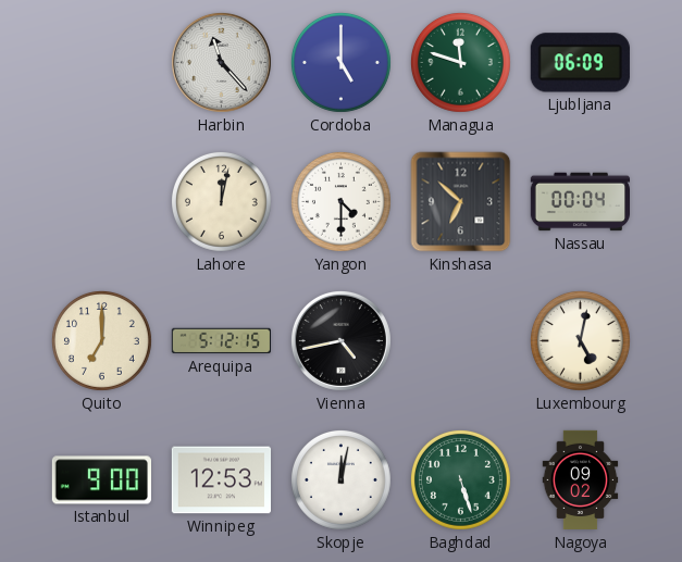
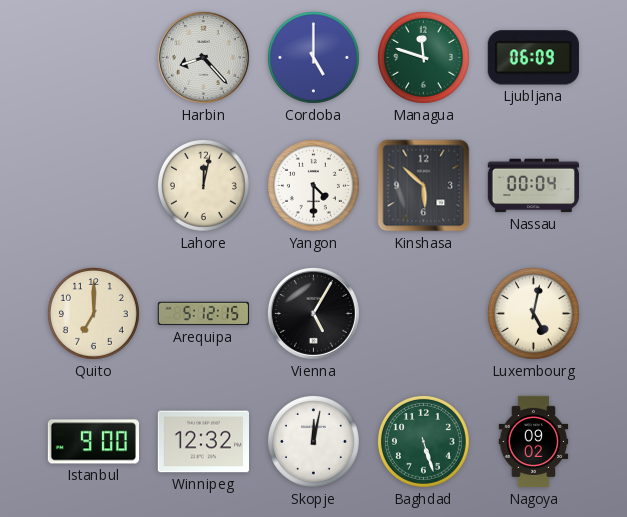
Harbin: 11:23 -> 8:23 (203, 57)
Kinshasa: 6:52 -> 5:52 (424, 186)
Vienna: 4:43 -> 5:05 (313, 313)
Winnipeg: 12:53 -> 12:32 (203, 442)
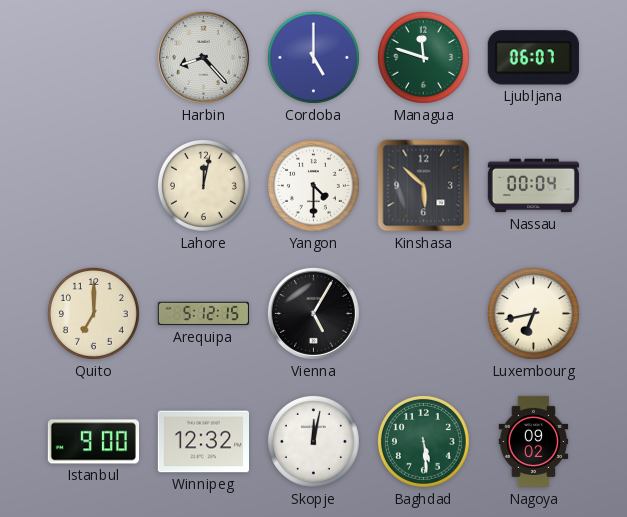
Ljubljana: 06:09 -> 06:07 (533, 58)
Luxembourg: 5:02 -> 6:43 (533, 313)
Baghdad: 5:27 -> 5:29 (423, 441)
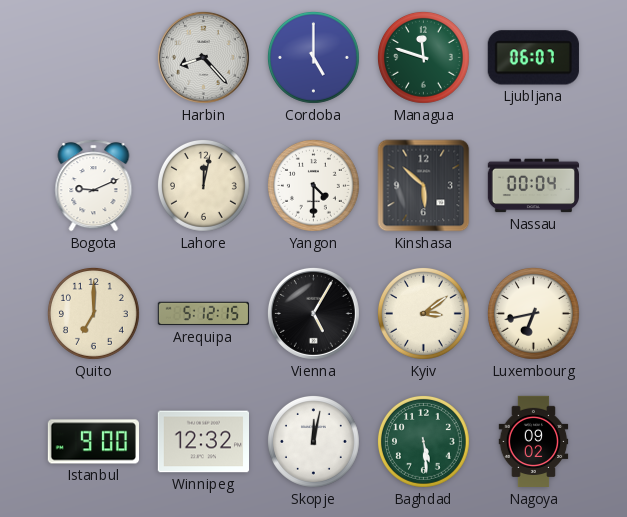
Bogota: none -> 9:11 (94, 186)
Kyiv: none -> 3:09 (423, 313)
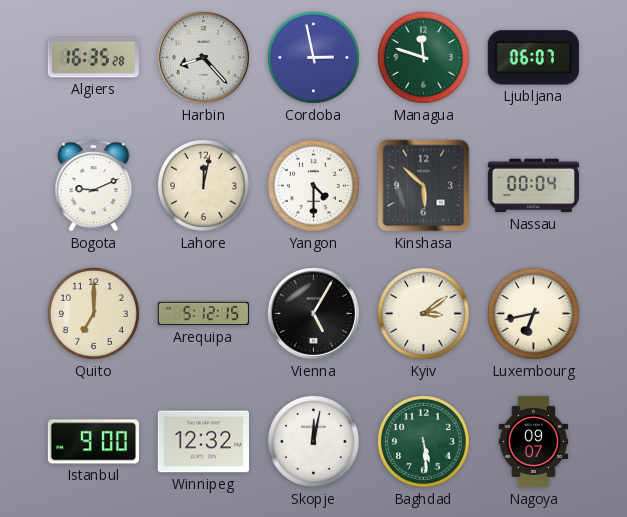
Algiers: none -> 16:35 (93, 58)
Cordoba: 5:00 -> 2:58 (313, 57)
Nagoya: 09:02 -> 09:07 (534, 442)
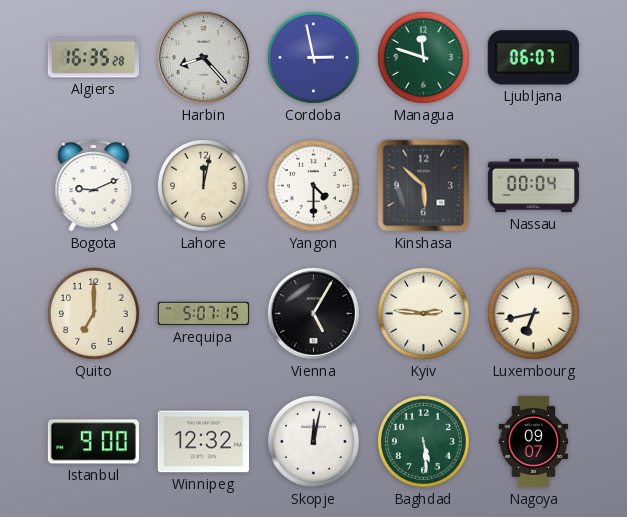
Arequipa: 5:12 -> 5:07 (203, 314)
Kyiv: 3:09 -> 2:46 (423, 313)
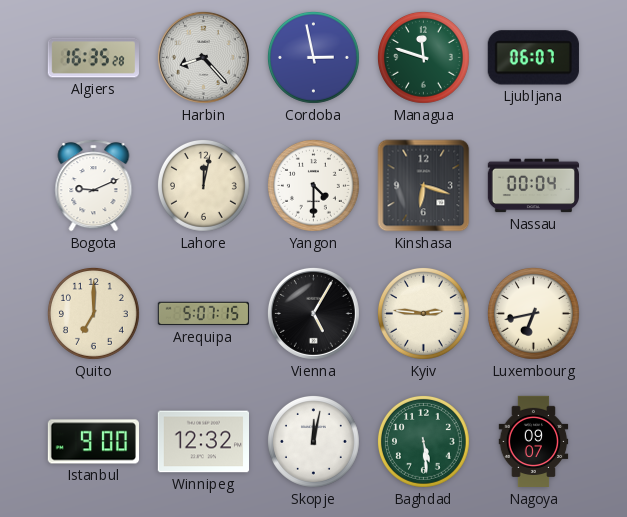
Kinshasa: 5:52 -> 6:18 (424, 186)
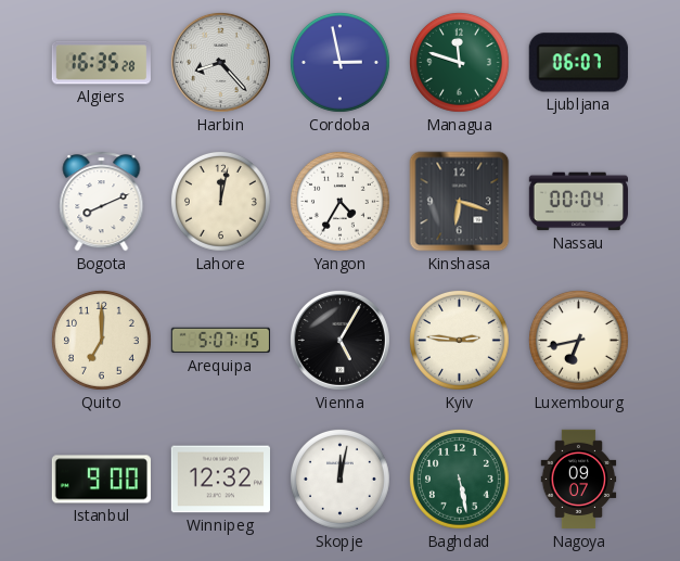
Bogota: 9:11 -> 8:11 (102, 202)
Yangon: 4:30 -> 4:35 (339, 201)
Baghdad: 5:29 -> 5:28 (459, 479)
